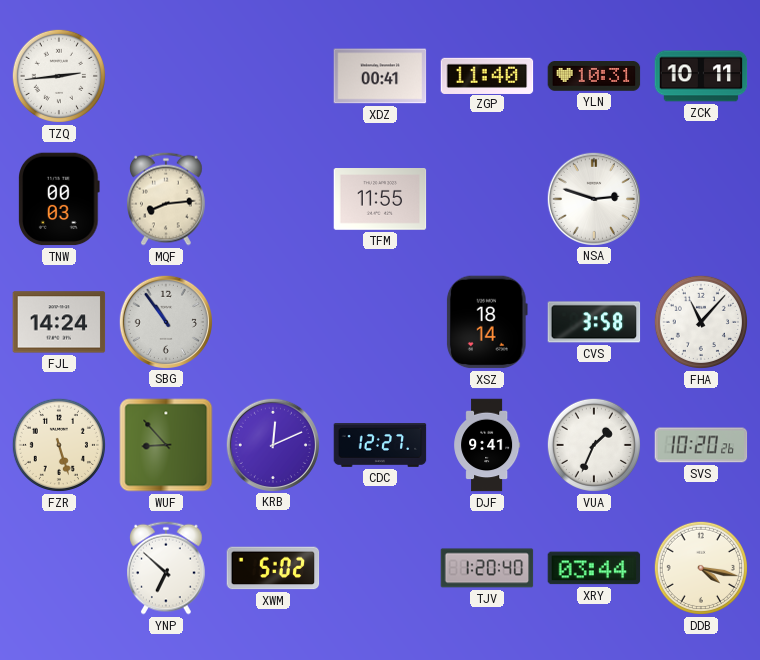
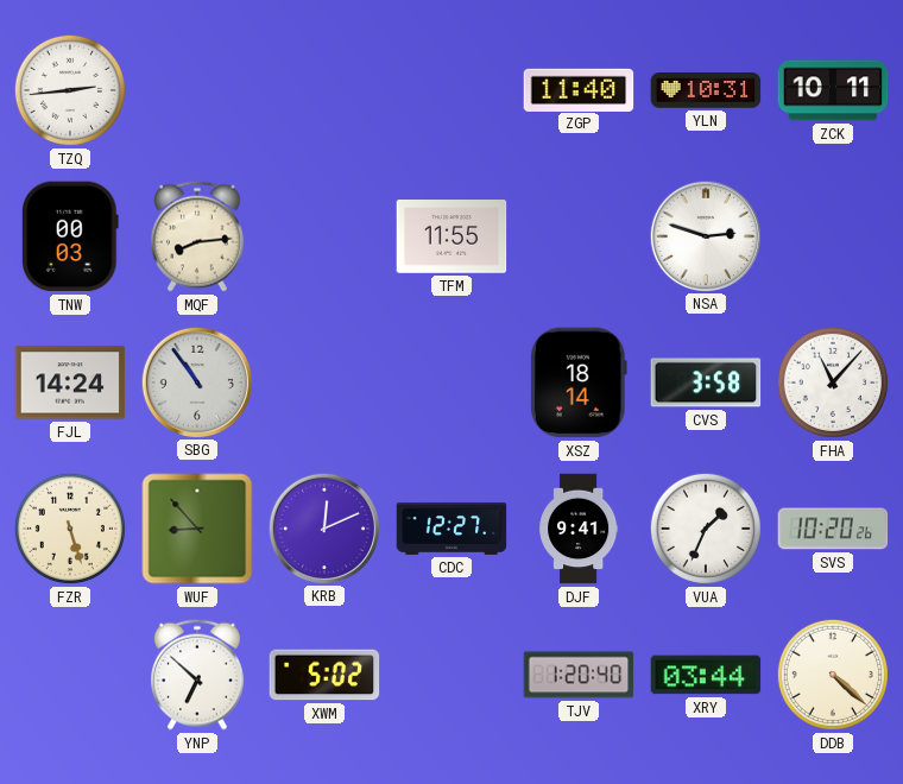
XDZ: 00:41 -> none (380, 76)
DDB: 4:17 -> 4:22 (833, 675)
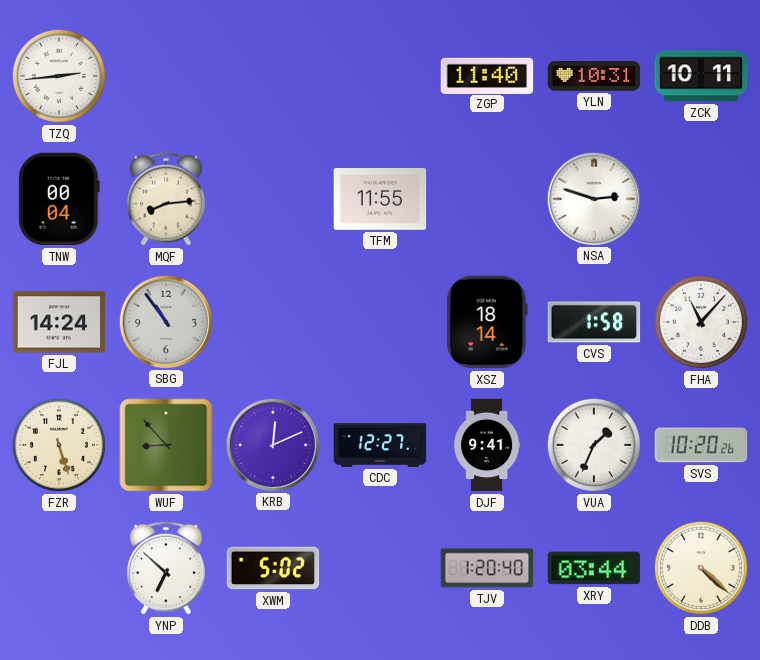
TNW: 00:03 -> 00:04 (60, 199)
CVS: 3:58 -> 1:58 (594, 322)
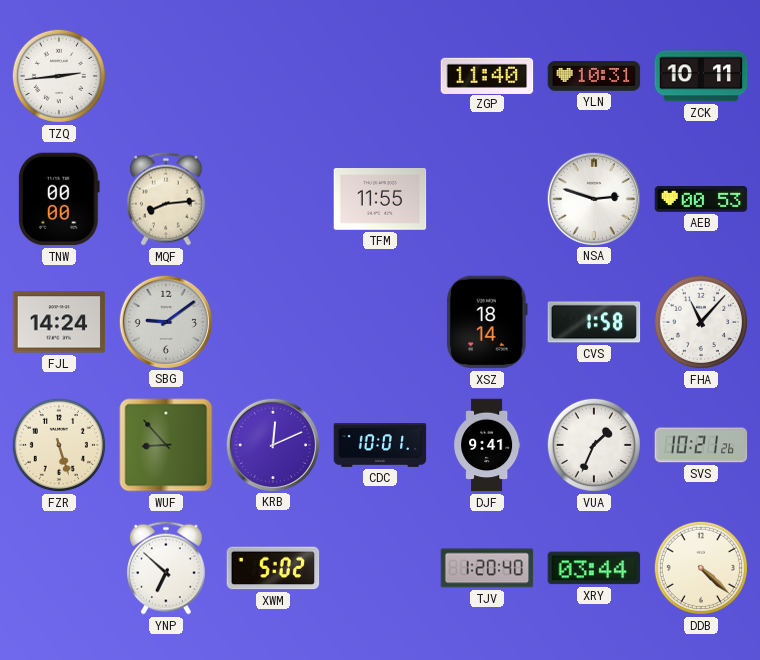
TNW: 00:04 -> 00:00 (60, 199)
AEB: none -> 00:53 (701, 200)
SBG: 10:54 -> 9:09 (165, 321)
CDC: 12:27 -> 10:01 (380, 446)
SVS: 10:20 -> 10:21 (701, 445)
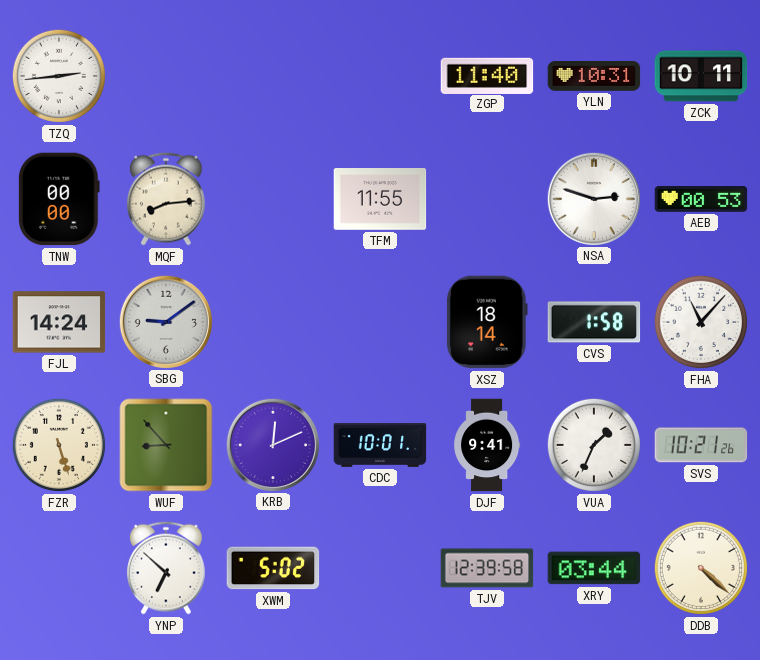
TJV: 1:20 -> 12:39 (487, 568)
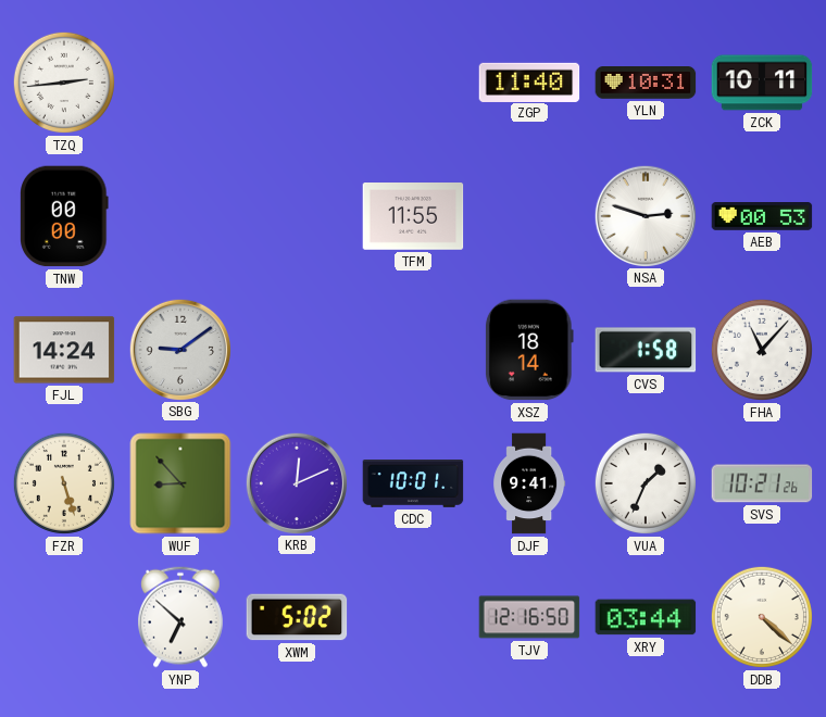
MQF: 8:14 -> none (167, 199)
TJV: 12:39 -> 12:16 (529, 617)
